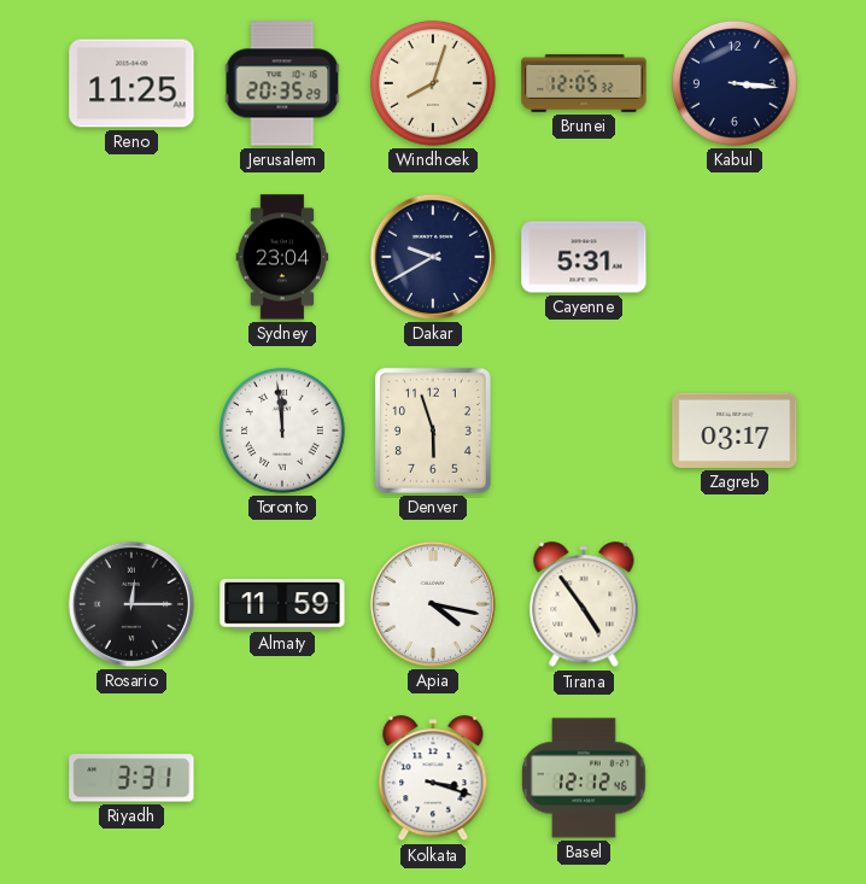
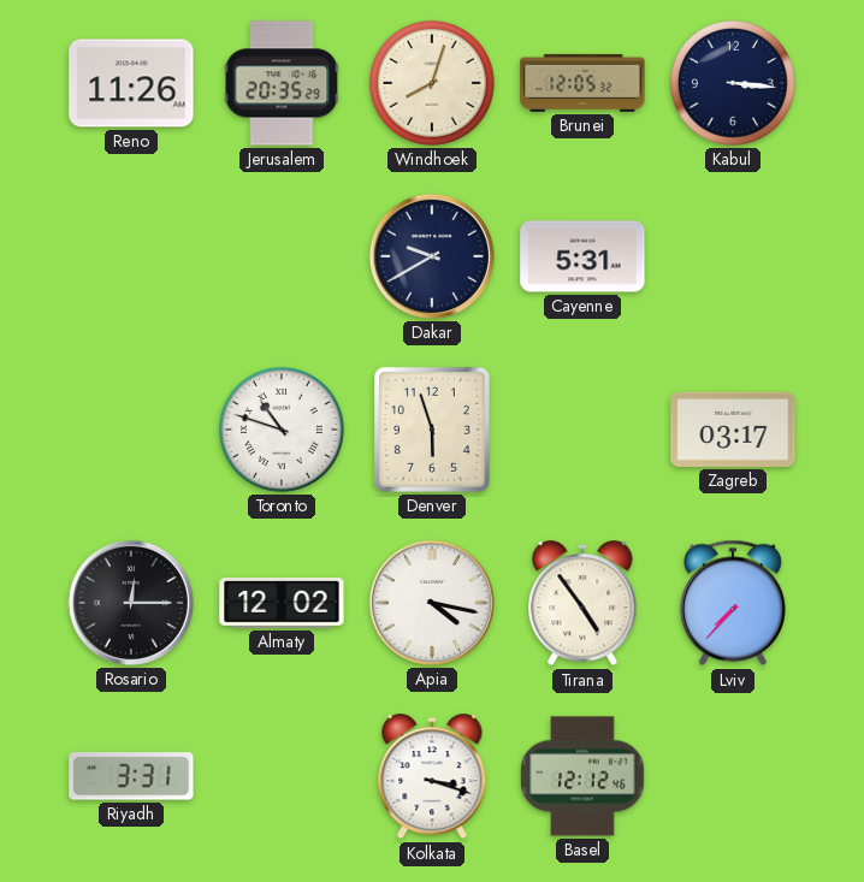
Reno: 11:25 -> 11:26 (131, 83)
Sydney: 23:04 -> none (282, 257)
Toronto: 11:59 -> 10:48 (282, 430)
Almaty: 11:59 -> 12:02 (282, 603)
Lviv: none -> 7:37 (733, 603)
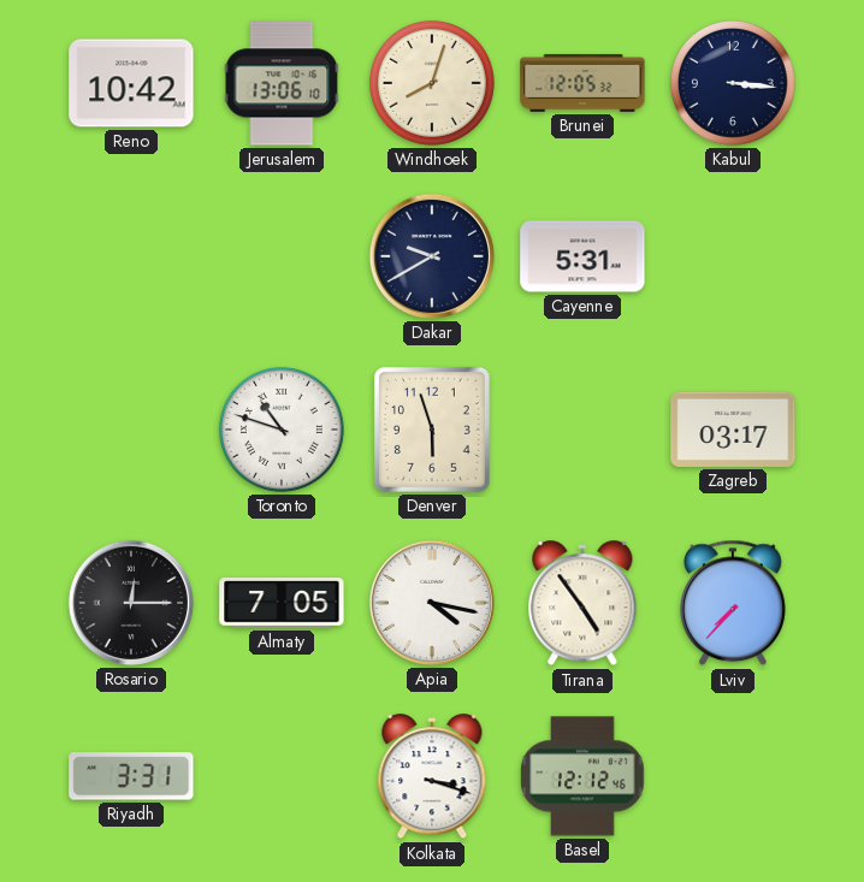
Reno: 11:26 -> 10:42 (131, 83)
Jerusalem: 20:35 -> 13:06 (282, 83)
Almaty: 12:02 -> 7:05 (282, 603)
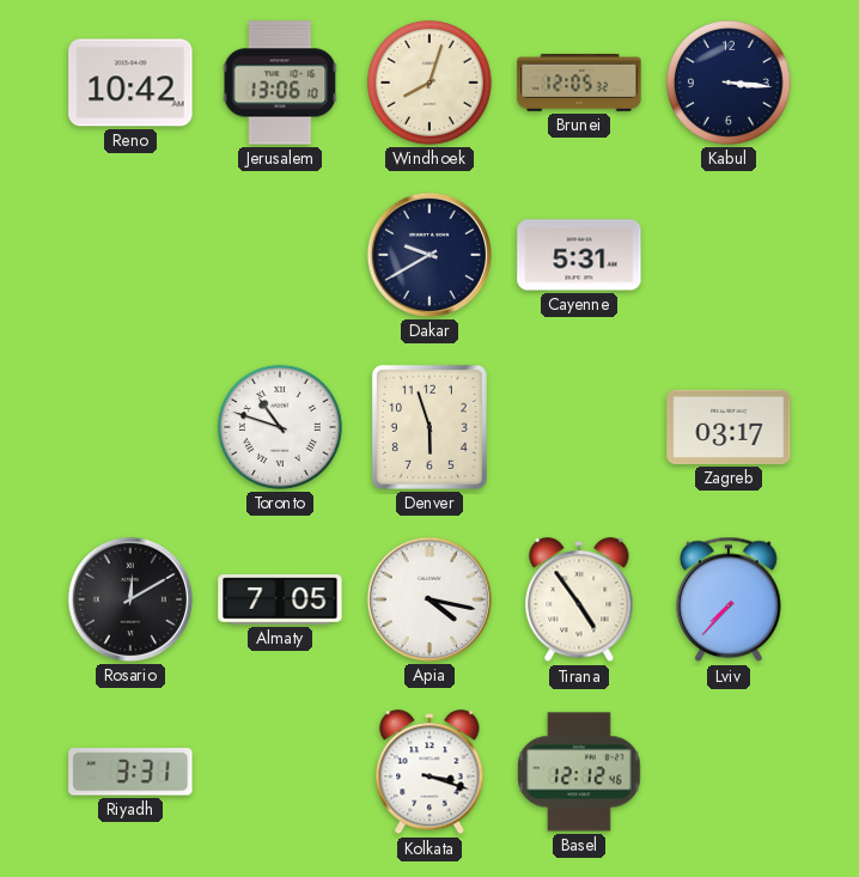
Rosario: 12:15 -> 12:10 (130, 599)
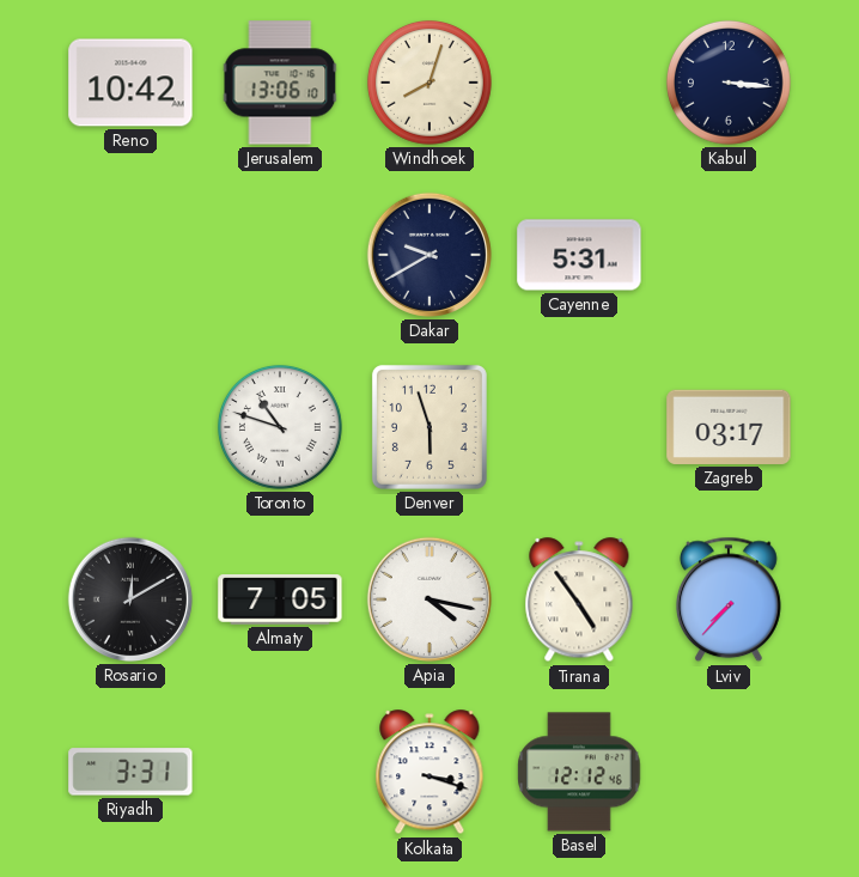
Brunei: 12:05 -> none (579, 83)
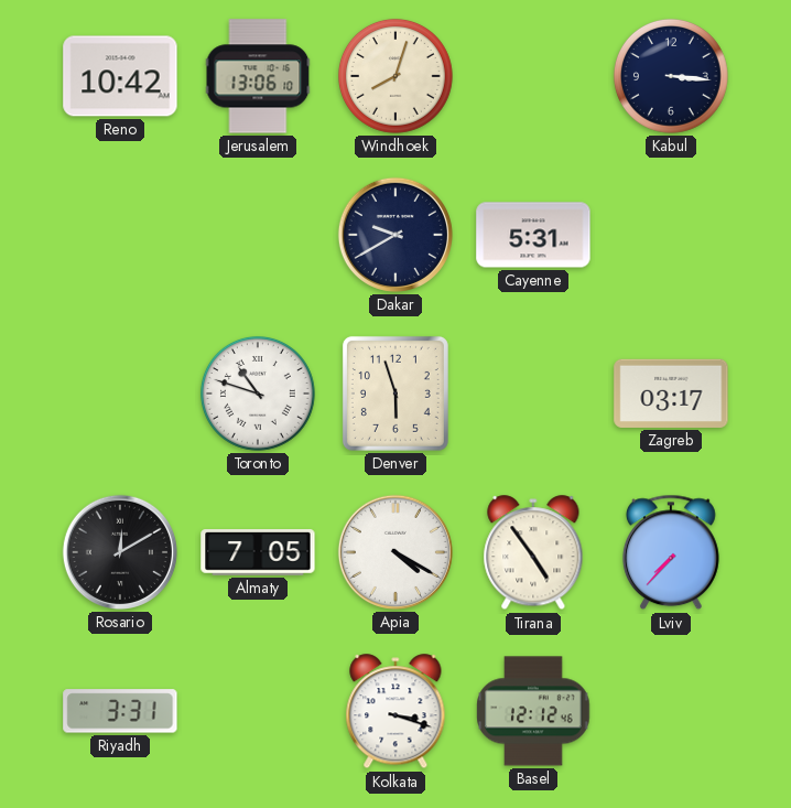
Apia: 4:17 -> 4:20 (395, 552)
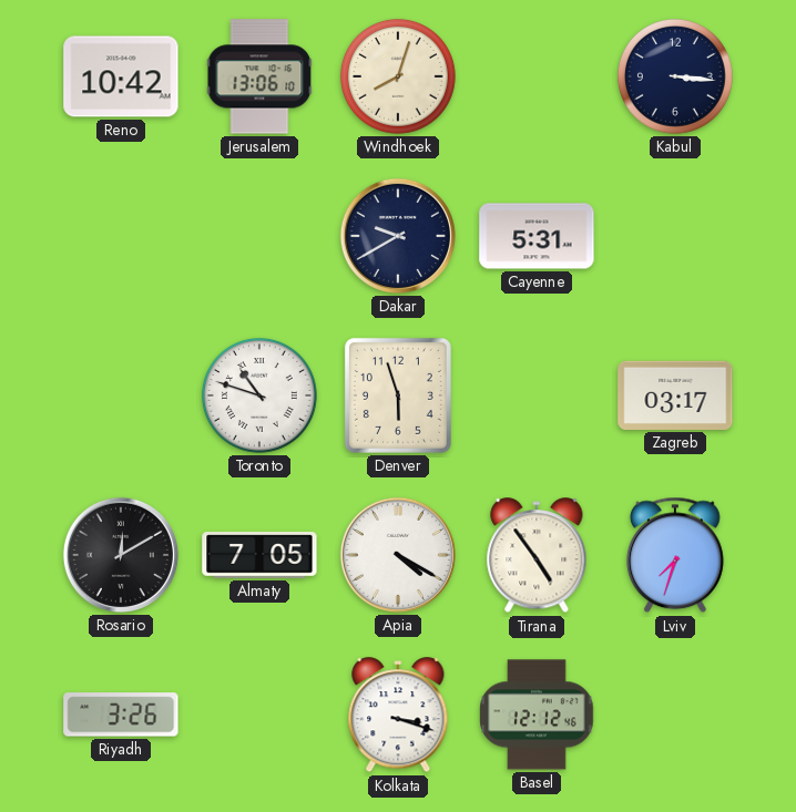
Lviv: 7:37 -> 7:33 (675, 555)
Riyadh: 3:31 -> 3:26 (121, 715)
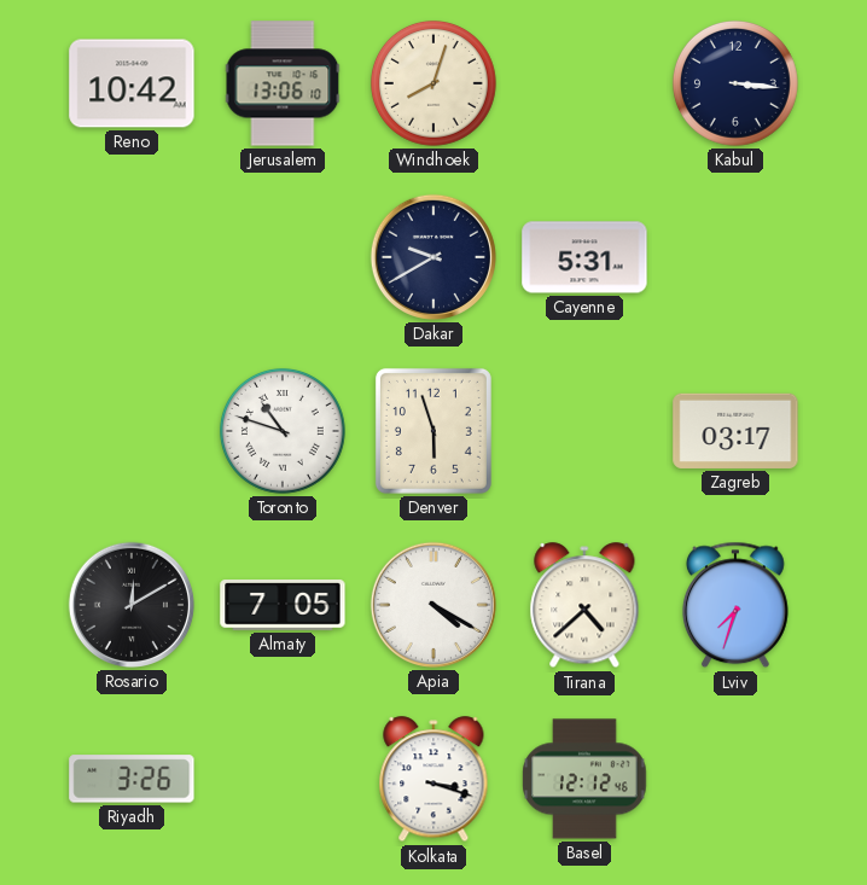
Tirana: 4:54 -> 4:38 (584, 606)
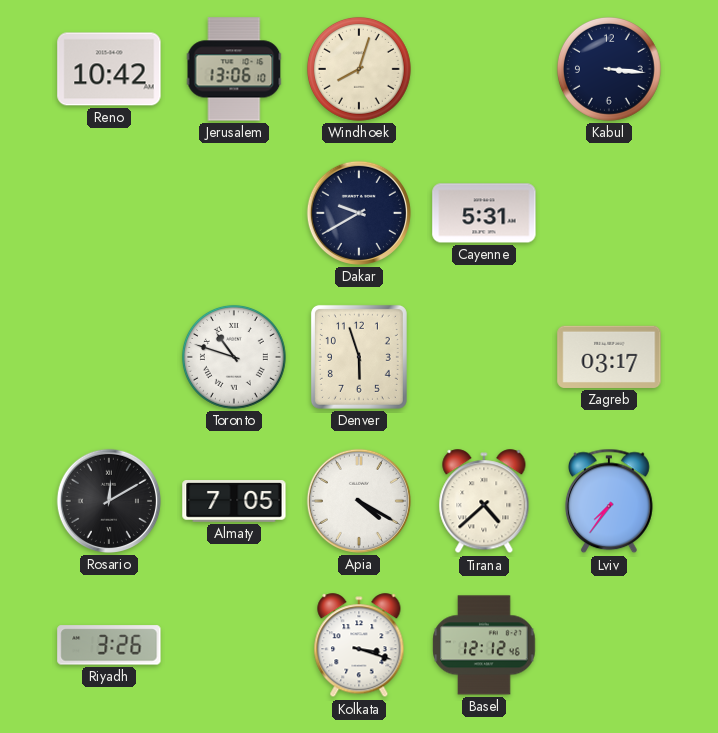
Lviv: 7:33 -> 7:36 (609, 501)
